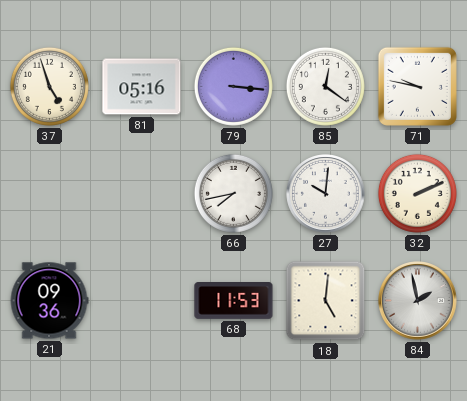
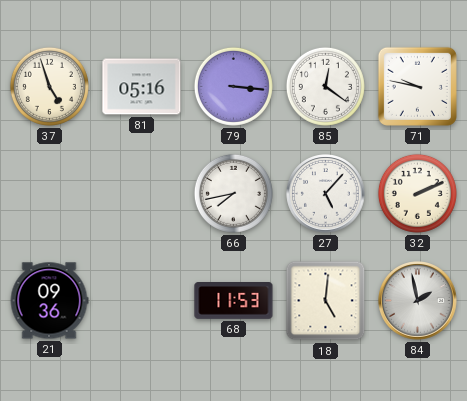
27: 10:01 -> 5:07 (326, 194)
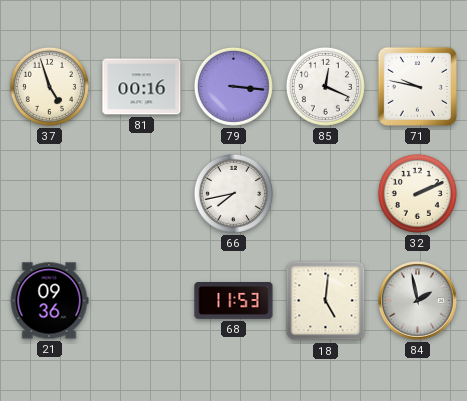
81: 05:16 -> 00:16 (142, 87)
85: 12:21 -> 12:19 (325, 86)
27: 5:07 -> none (326, 194)
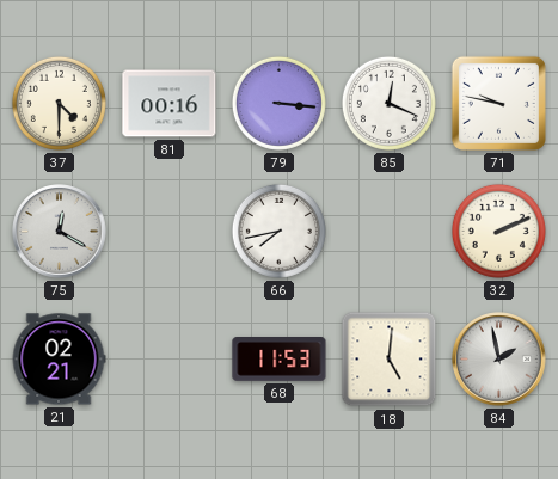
37: 4:57 -> 4:30 (59, 103)
75: none -> 12:20 (60, 232)
21: 09:36 -> 02:21 (59, 360)
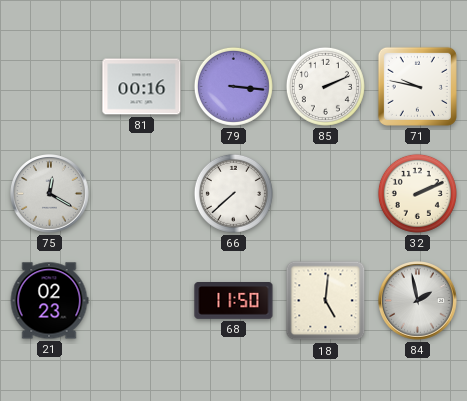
37: 4:30 -> none (59, 103)
85: 12:19 -> 2:11 (325, 86)
66: 7:43 -> 7:38 (233, 193)
21: 02:21 -> 02:23 (49, 301)
68: 11:53 -> 11:50 (234, 301)
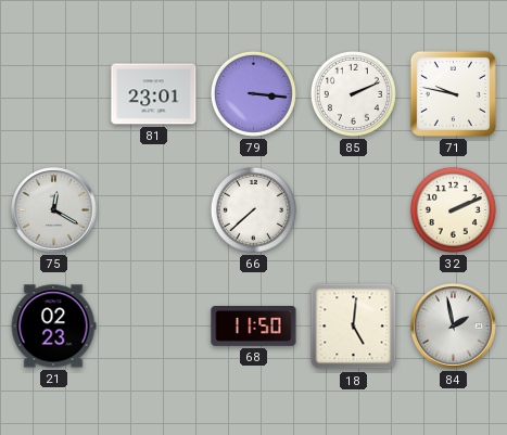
81: 00:16 -> 23:01 (154, 94)
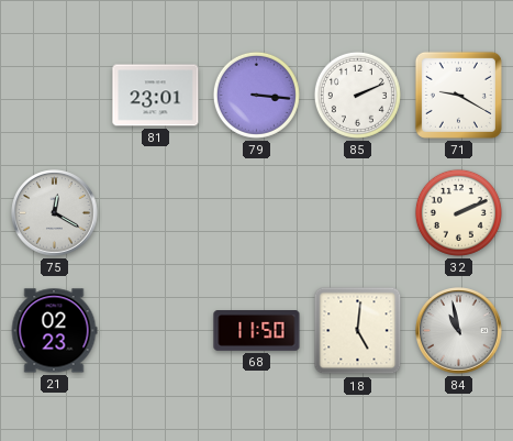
71: 9:47 -> 9:20 (458, 95)
66: 7:38 -> none (253, 209)
84: 1:58 -> 10:58 (459, 331)
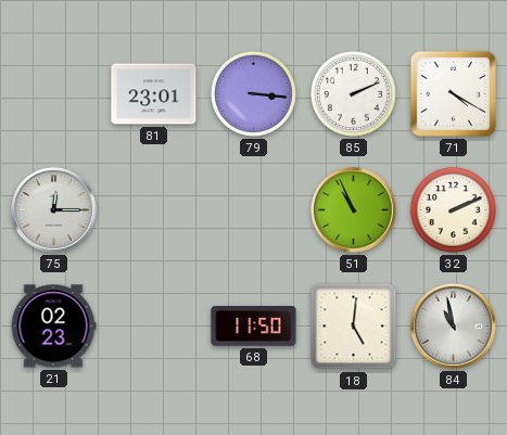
71: 9:20 -> 4:20 (453, 93)
75: 12:20 -> 12:15 (54, 210)
51: none -> 10:56 (354, 210)
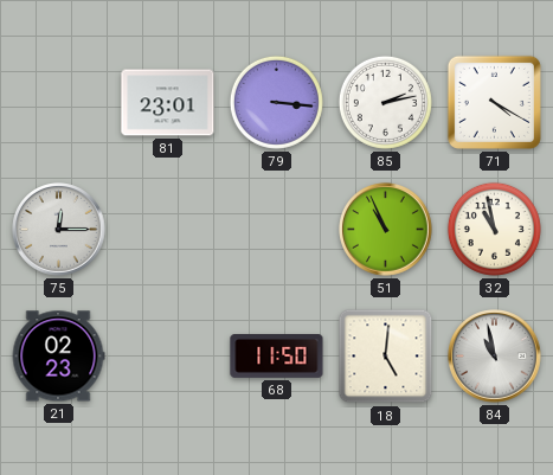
85: 2:11 -> 2:13 (385, 102)
32: 2:11 -> 10:58 (494, 229)
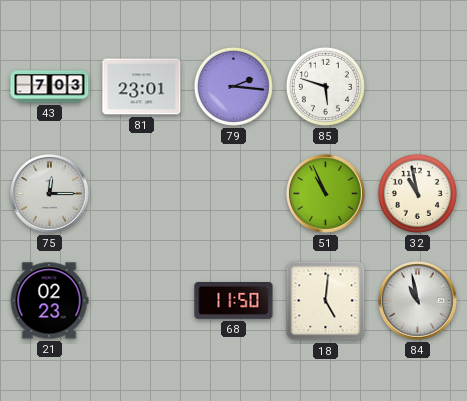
43: none -> 7:03 (50, 87)
79: 3:16 -> 2:16 (233, 86)
85: 2:13 -> 5:48 (325, 86)
71: 4:20 -> none (494, 102)
